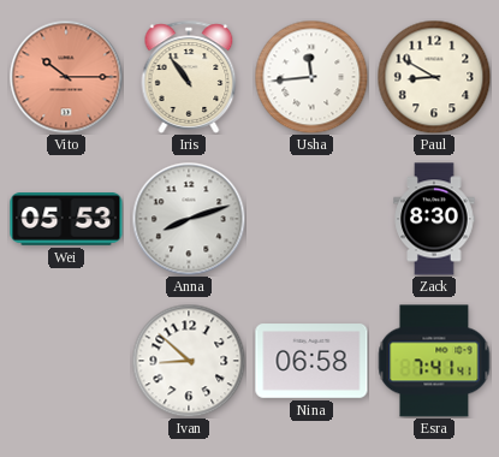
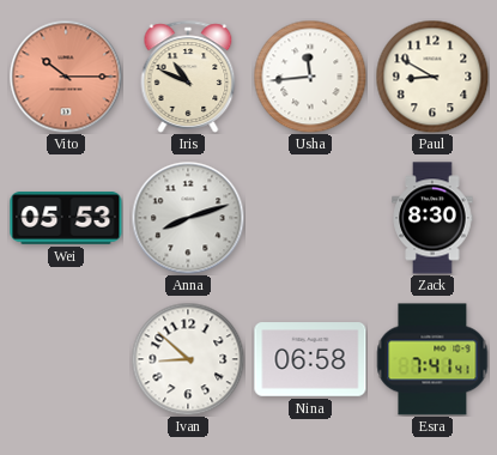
Iris: 10:54 -> 10:49 (188, 77)
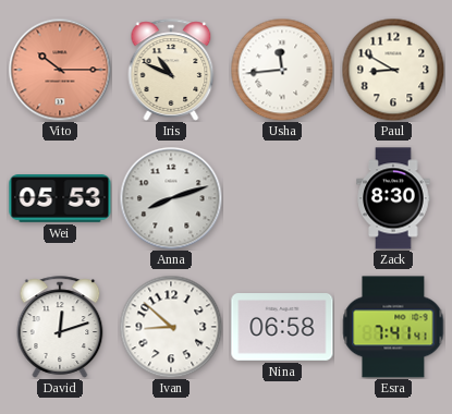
David: none -> 12:12 (60, 327)
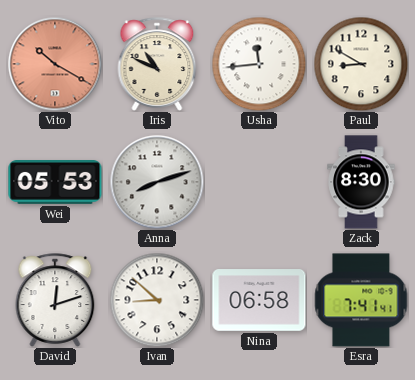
Vito: 10:15 -> 10:20 (55, 64)
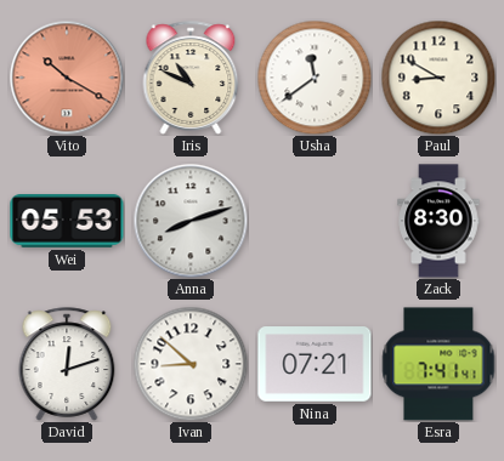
Usha: 11:44 -> 11:39 (315, 78)
Nina: 06:58 -> 07:21 (315, 364)
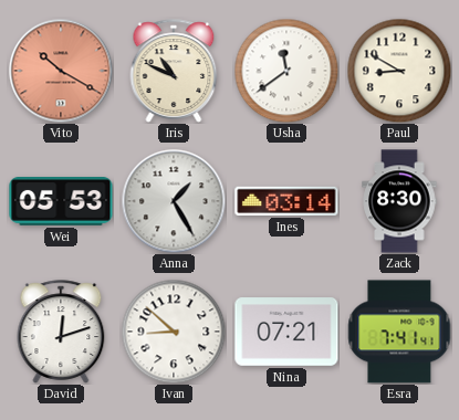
Anna: 8:12 -> 1:25 (174, 201)
Ines: none -> 03:14 (286, 201)
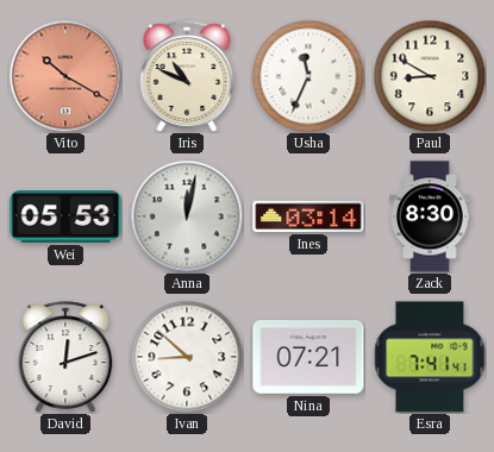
Usha: 11:39 -> 11:34 (308, 76)
Anna: 1:25 -> 12:02 (187, 216)
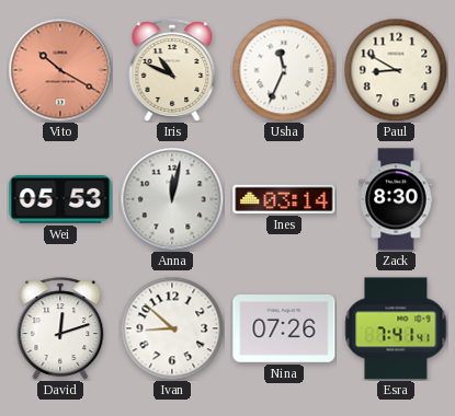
Nina: 07:21 -> 07:26 (284, 328)
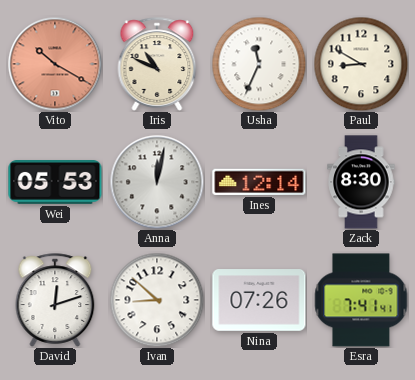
Ines: 03:14 -> 12:14 (259, 182)
